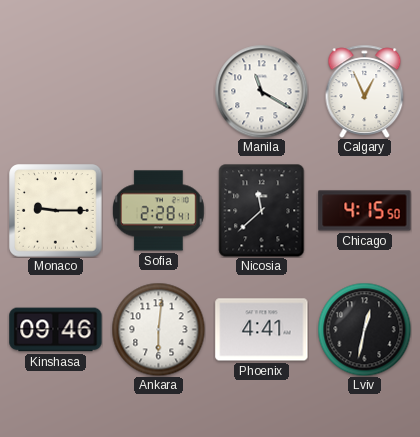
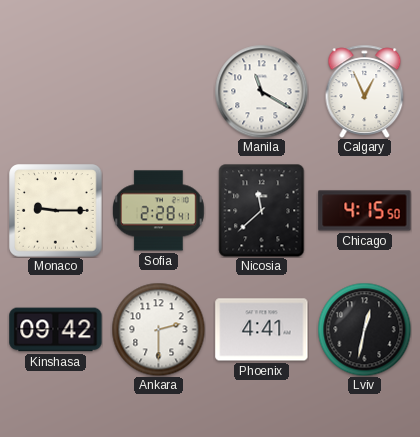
Kinshasa: 09:46 -> 09:42 (56, 330)
Ankara: 6:01 -> 2:30 (158, 329)
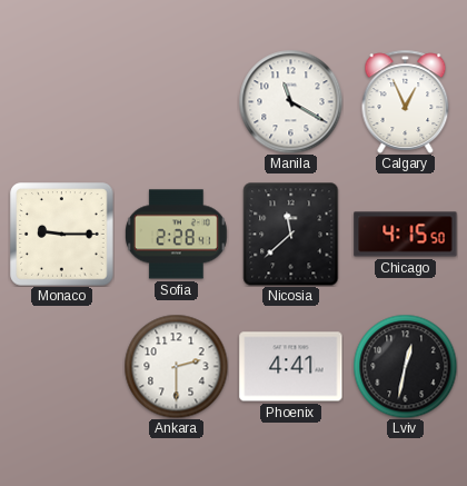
Kinshasa: 09:42 -> none (56, 330)
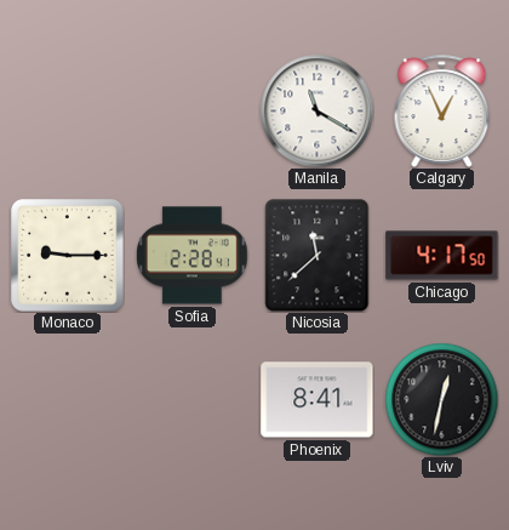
Chicago: 4:15 -> 4:17 (442, 256)
Ankara: 2:30 -> none (176, 366)
Phoenix: 4:41 -> 8:41 (318, 400)
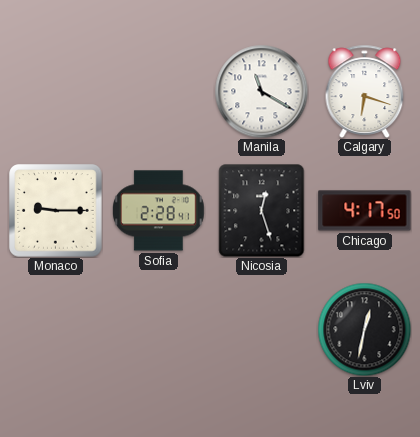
Calgary: 12:56 -> 6:18 (365, 91)
Nicosia: 11:38 -> 12:27 (262, 210)
Phoenix: 8:41 -> none (318, 400)
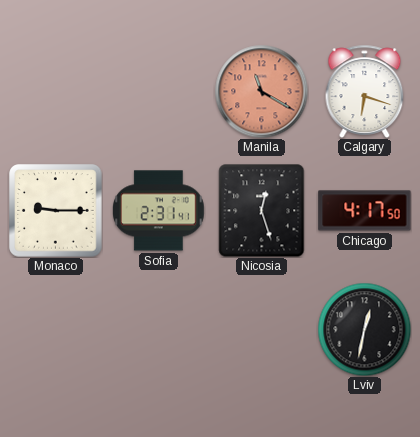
Manila dial: white -> salmon (261, 91)
Sofia: 2:28 -> 2:31 (159, 211)
